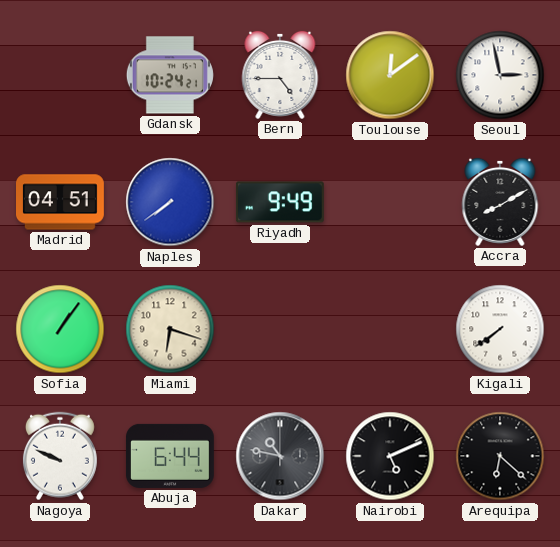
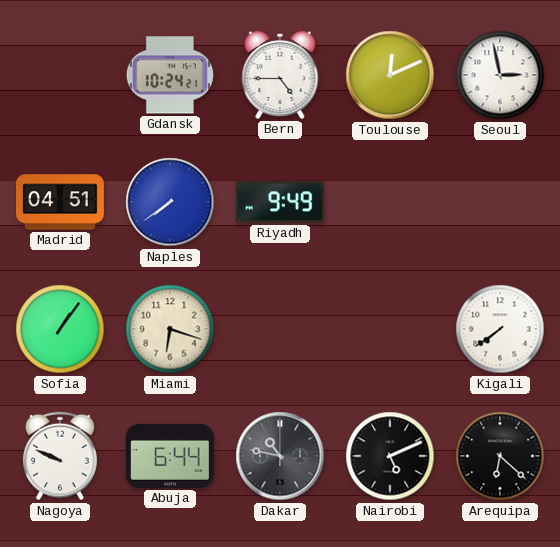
Toulouse: 12:09 -> 12:11 (390, 75)
Accra: 8:10 -> none (500, 202)
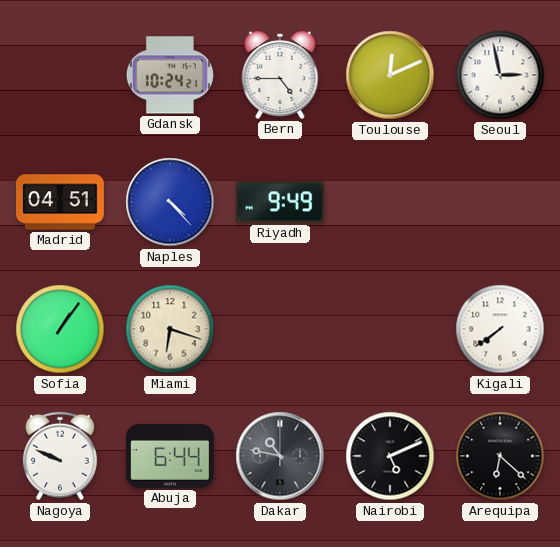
Naples: 7:39 -> 4:23 (170, 202)
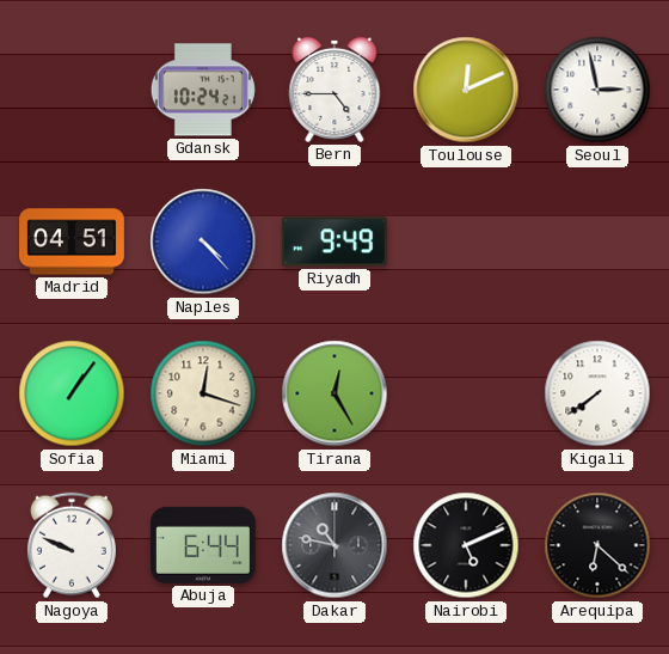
Miami: 6:18 -> 12:18 (203, 393)
Tirana: none -> 12:25 (334, 393)
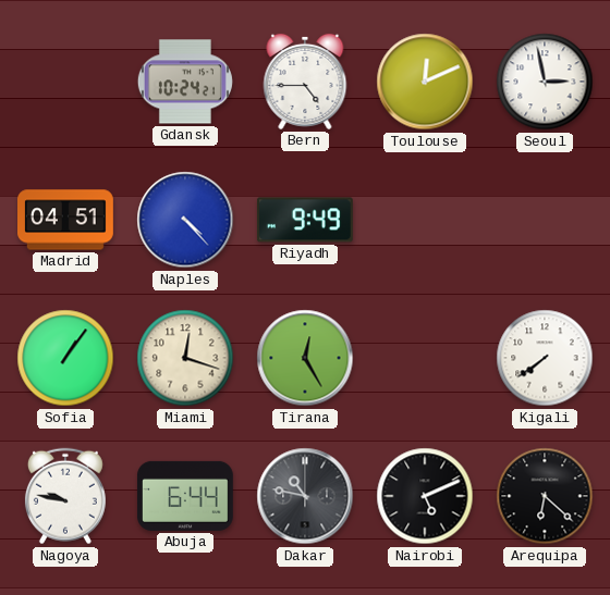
Nagoya: 9:49 -> 9:47 (65, 496)
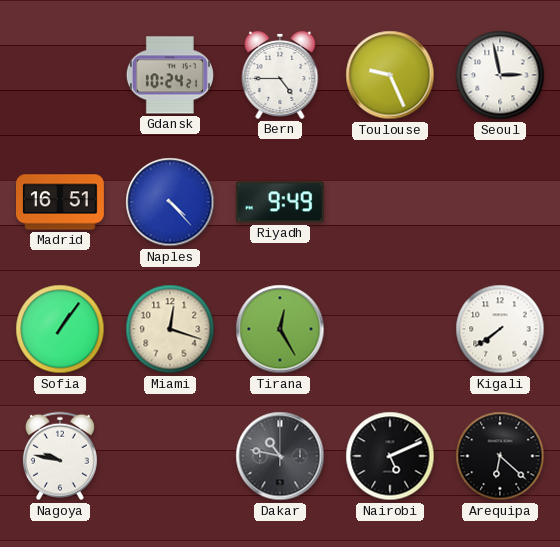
Toulouse: 12:11 -> 9:26 (390, 75)
Madrid: 04:51 -> 16:51 (61, 202)
Abuja: 6:44 -> none (185, 496)
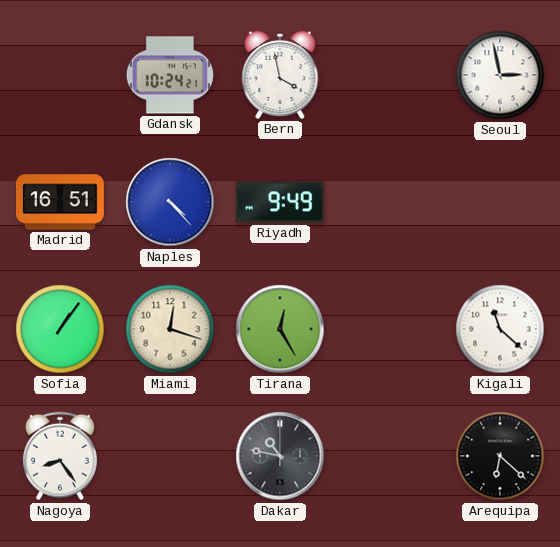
Bern: 4:45 -> 3:58 (280, 75)
Toulouse: 9:26 -> none (390, 75)
Kigali: 7:39 -> 11:22 (500, 329)
Nagoya: 9:47 -> 8:24 (60, 456)
Nairobi: 5:11 -> none (390, 456)
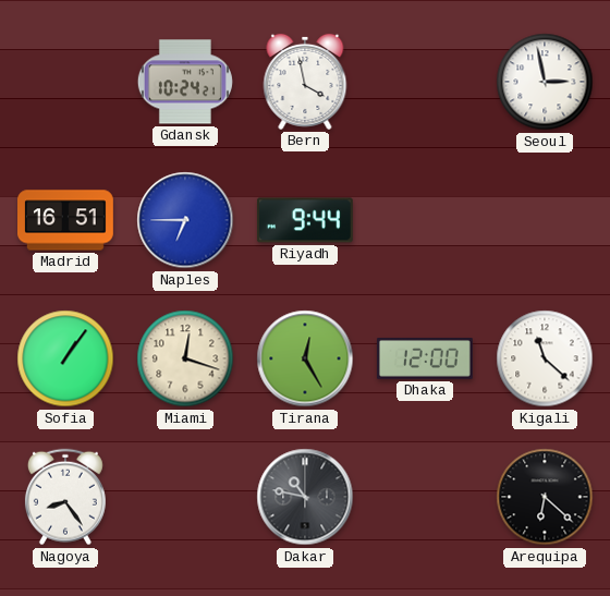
Naples: 4:23 -> 6:45 (185, 220)
Riyadh: 9:49 -> 9:44 (305, 220)
Dhaka: none -> 12:00 (425, 360)
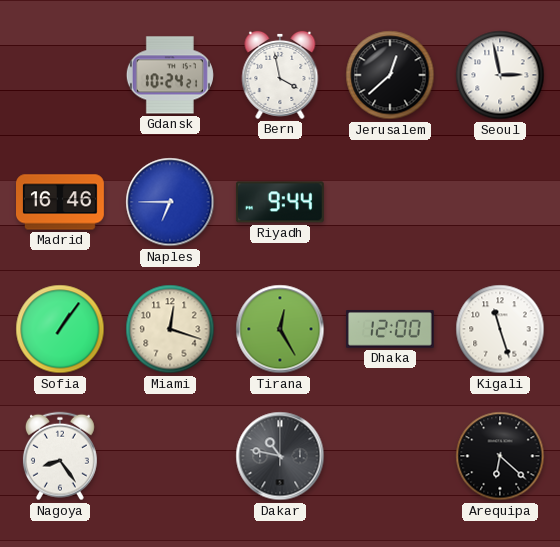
Jerusalem: none -> 12:38 (390, 75)
Madrid: 16:51 -> 16:46 (61, 202)
Kigali: 11:22 -> 11:27 (500, 329)
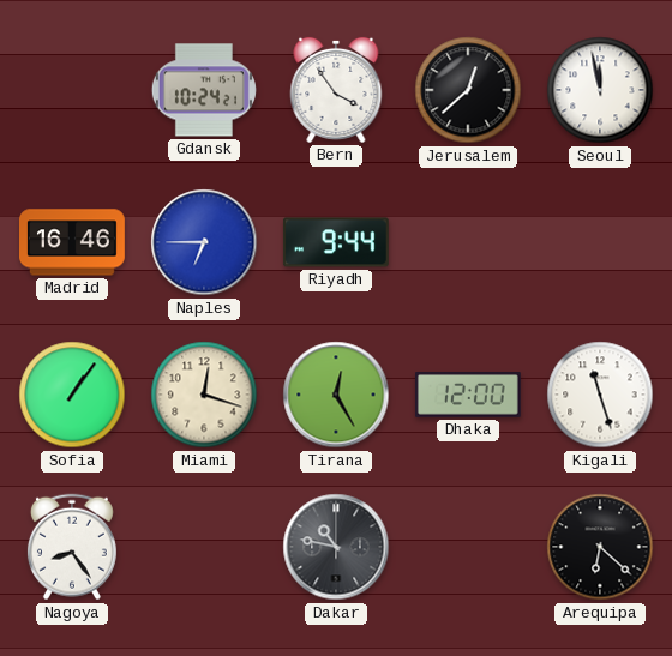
Bern: 3:58 -> 3:54 (336, 90)
Seoul: 2:58 -> 11:58 (600, 90)
